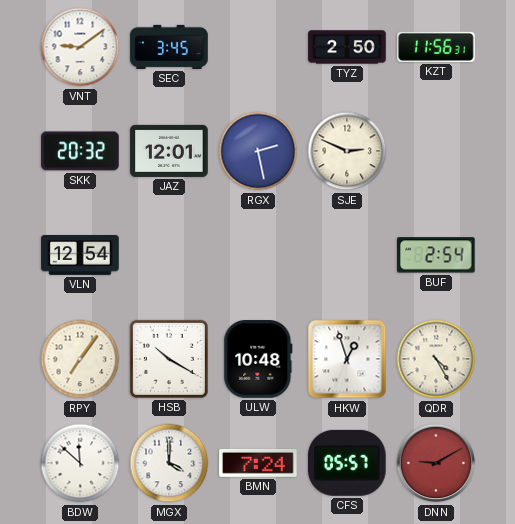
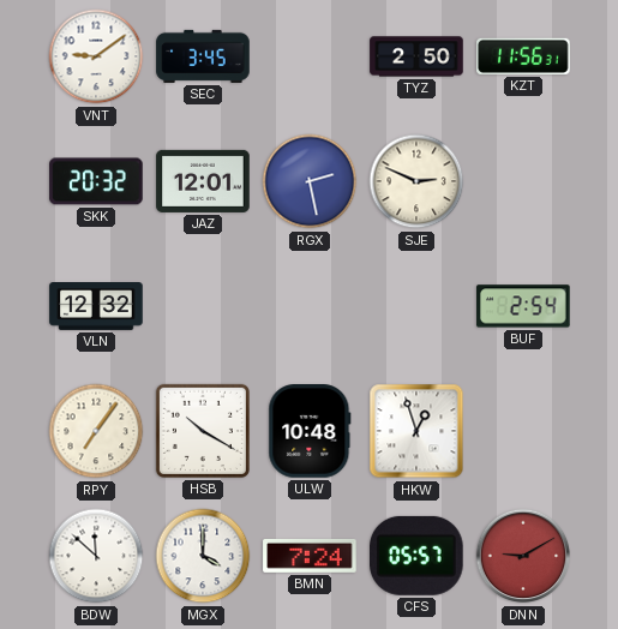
VLN: 12:54 -> 12:32 (96, 307)
QDR: 4:25 -> none (436, 359)
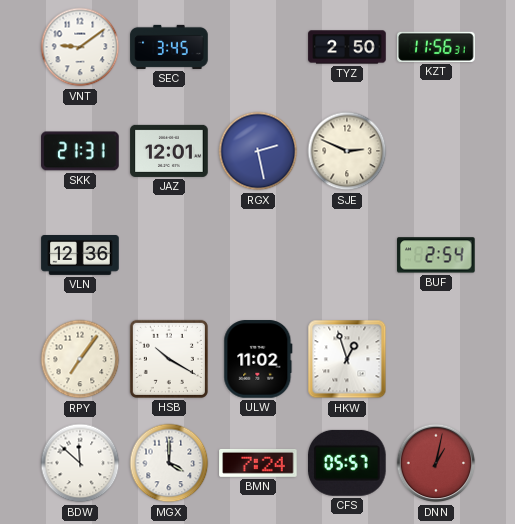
SKK: 20:32 -> 21:31 (80, 151)
VLN: 12:32 -> 12:36 (80, 256)
ULW: 10:48 -> 11:02 (258, 359)
DNN: 9:10 -> 1:02 (436, 463)
